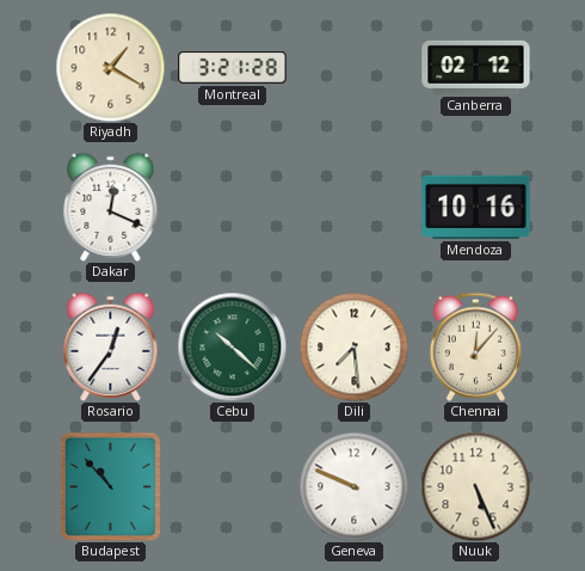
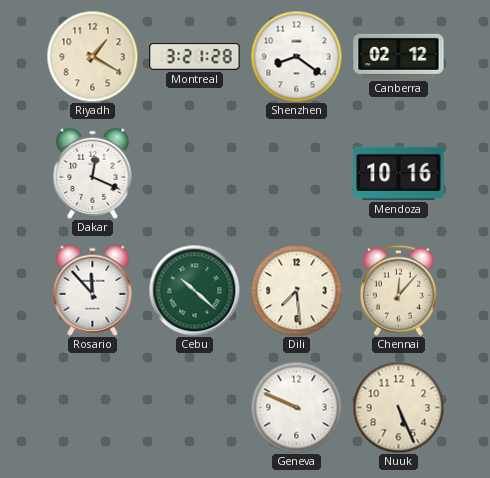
Shenzhen: none -> 8:21 (296, 56)
Rosario: 12:36 -> 11:53 (93, 290)
Budapest: 10:53 -> none (110, 486)
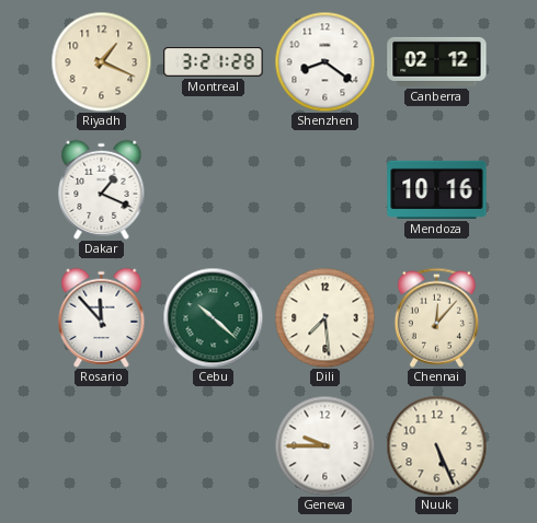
Riyadh: 1:20 -> 1:19 (101, 61)
Dakar: 12:19 -> 1:19 (102, 189)
Geneva: 9:49 -> 9:45 (324, 445)
